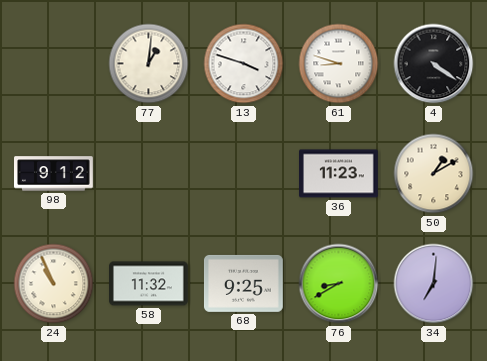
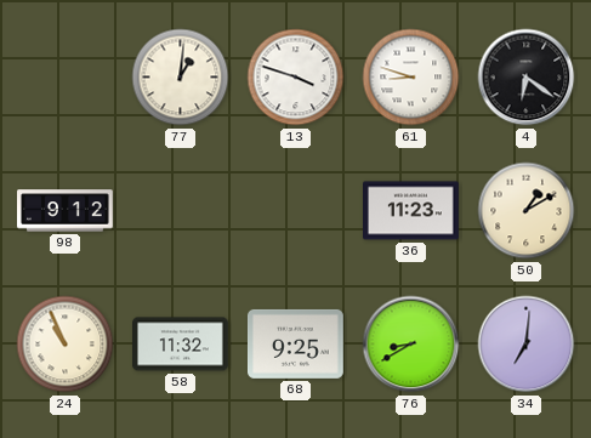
4: 4:21 -> 6:21 (527, 78)
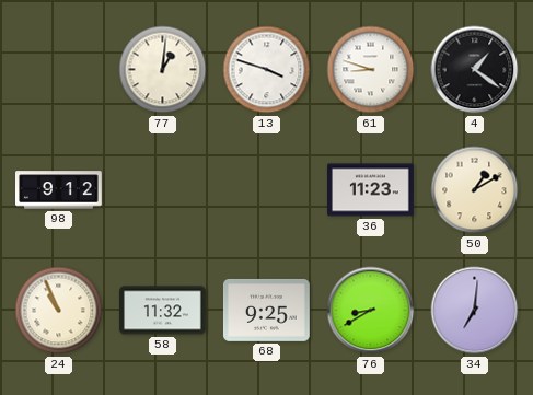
4: 6:21 -> 1:21 (475, 70)
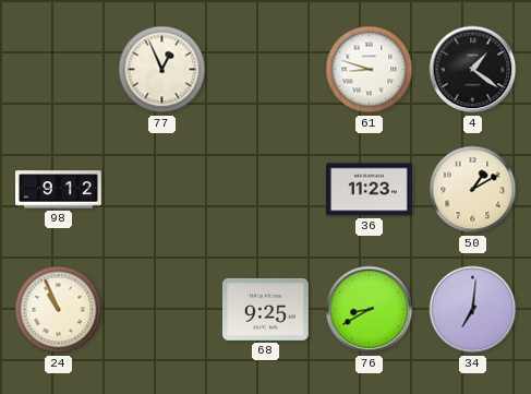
77: 1:01 -> 12:56 (162, 70)
13: 3:48 -> none (267, 70)
58: 11:32 -> none (163, 311)
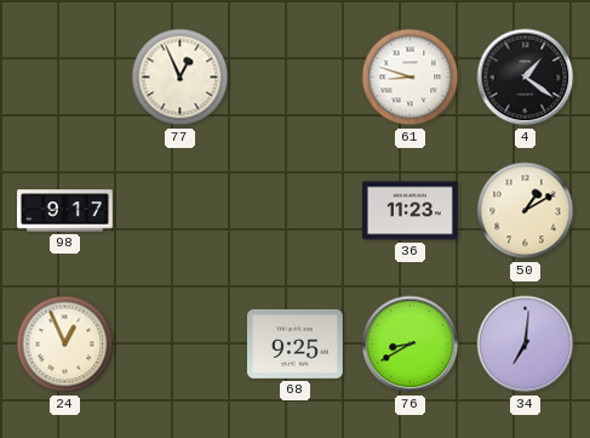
98: 9:12 -> 9:17 (65, 211)
24: 10:56 -> 12:56 (65, 345)
